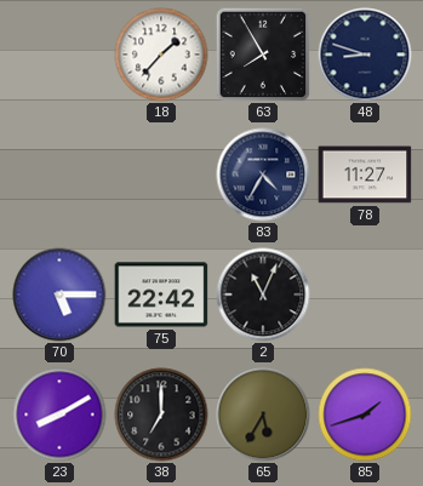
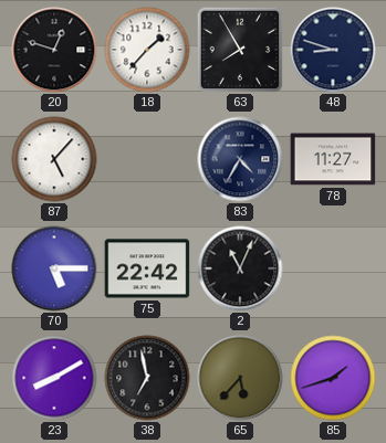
20: none -> 12:48 (54, 50)
87: none -> 5:07 (54, 159)
38: 7:00 -> 6:58 (147, 378)
65: 5:35 -> 5:37 (240, 378)
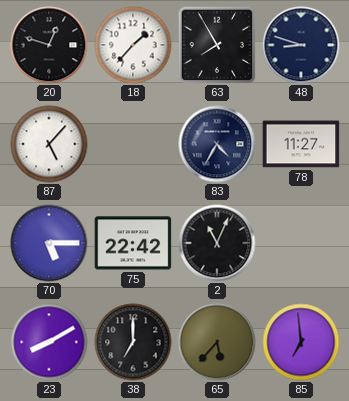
38: 6:58 -> 7:00 (133, 342)
85: 1:42 -> 6:59 (301, 342)
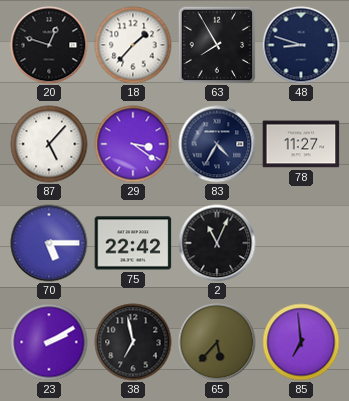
29: none -> 3:21 (133, 144)
23: 8:10 -> 2:10 (49, 342)
38: 7:00 -> 6:58 (133, 342)
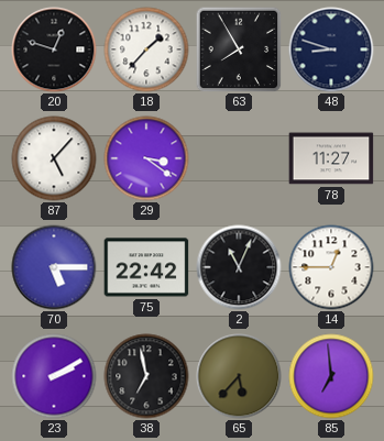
83: 4:35 -> none (217, 144)
14: none -> 12:45 (331, 267)
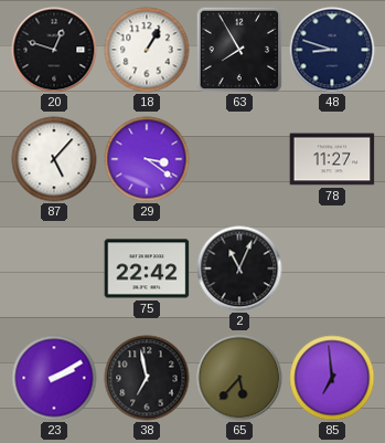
18: 1:37 -> 1:05 (147, 50)
70: 5:15 -> none (54, 267)
14: 12:45 -> none (331, 267)
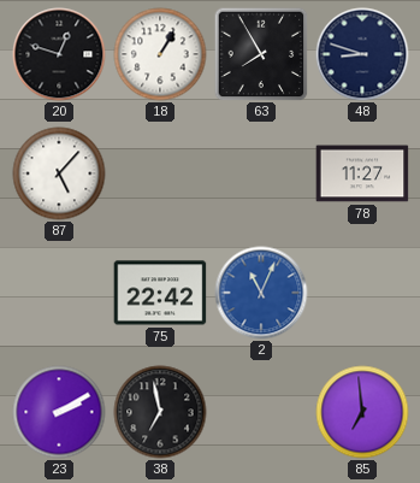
29: 3:21 -> none (147, 159)
2 dial: black -> blue (261, 293)
65: 5:37 -> none (239, 378)
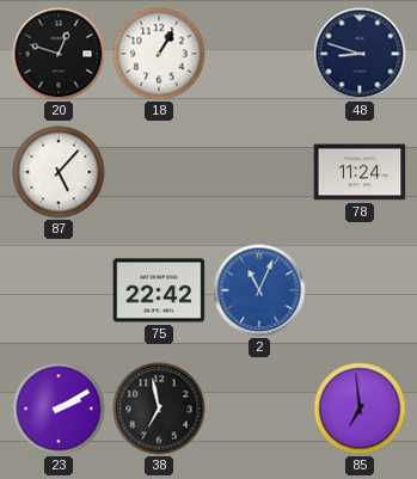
63: 7:55 -> none (261, 54)
78: 11:27 -> 11:24 (360, 172)
